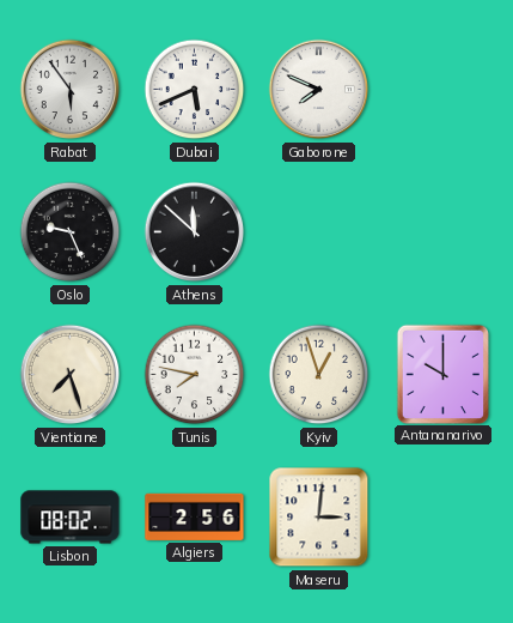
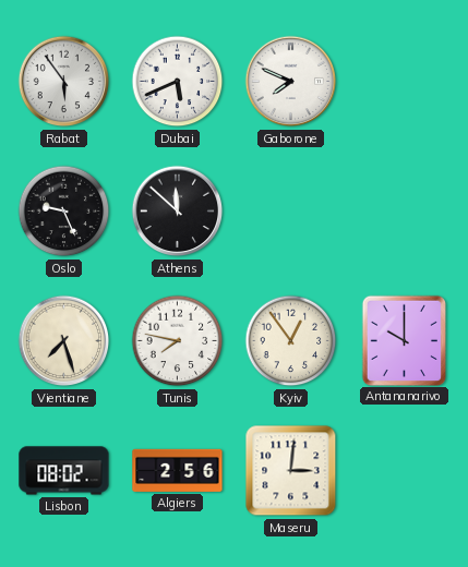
Kyiv: 12:57 -> 12:54 (291, 341)
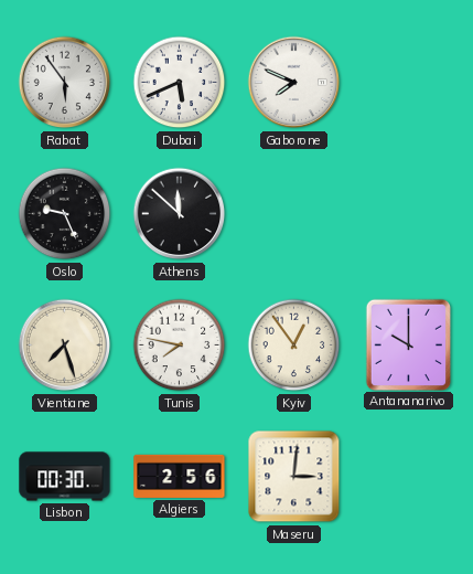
Lisbon: 08:02 -> 00:30 (65, 477)
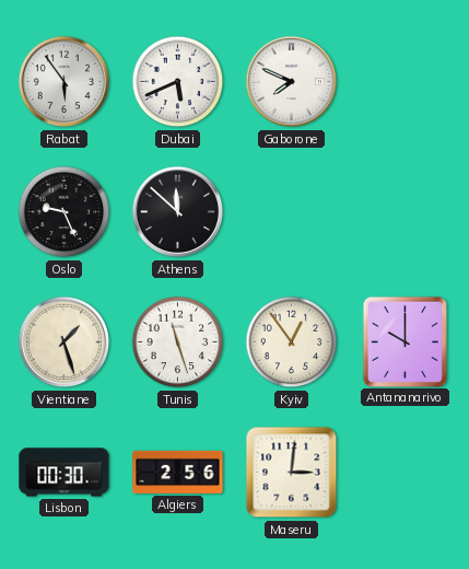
Vientiane: 7:27 -> 1:27 (65, 342)
Tunis: 7:47 -> 11:27 (178, 342)
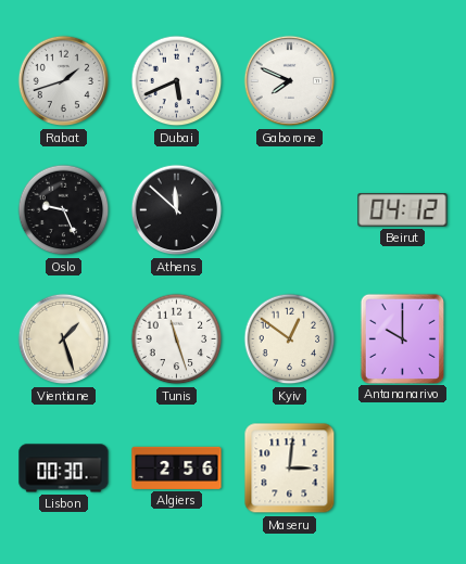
Rabat: 5:54 -> 1:42 (64, 81)
Beirut: none -> 04:12 (403, 210)
Kyiv: 12:54 -> 12:51 (290, 339)
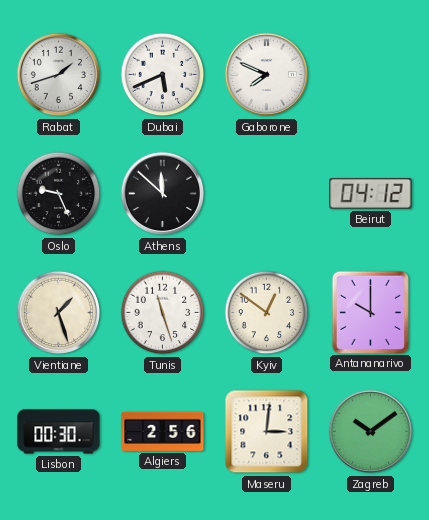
Zagreb: none -> 10:09 (371, 432)
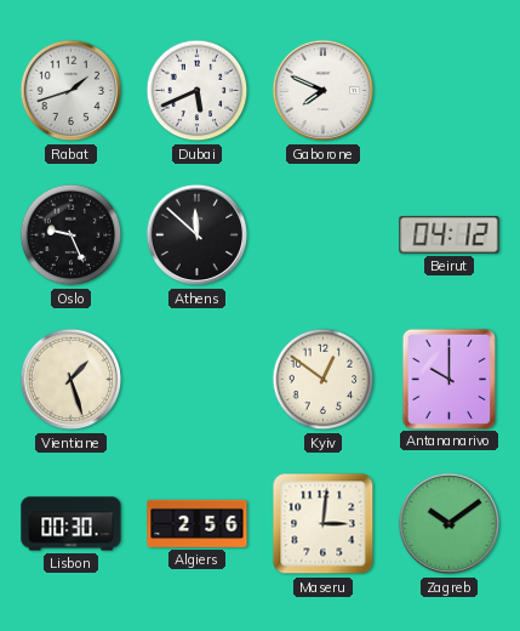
Tunis: 11:27 -> none (163, 313)
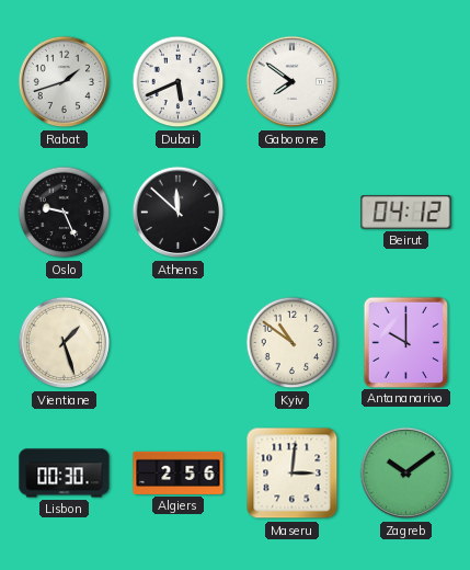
Gaborone: 7:49 -> 7:51 (293, 82)
Kyiv: 12:51 -> 10:51 (293, 343)
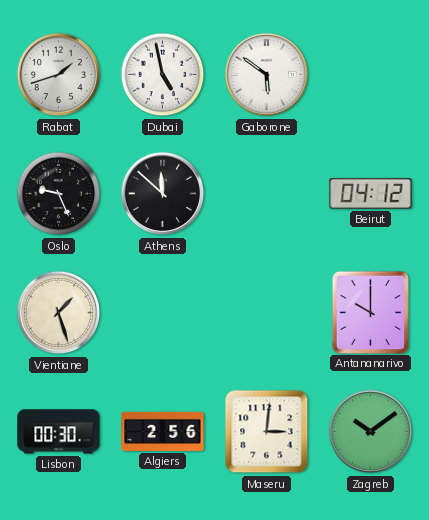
Dubai: 5:41 -> 4:58 (163, 75)
Gaborone: 7:51 -> 5:51 (267, 75)
Kyiv: 10:51 -> none (293, 343)
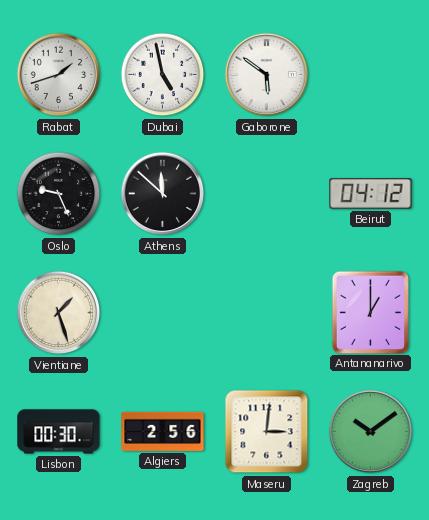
Antananarivo: 10:00 -> 1:00 (370, 312)
